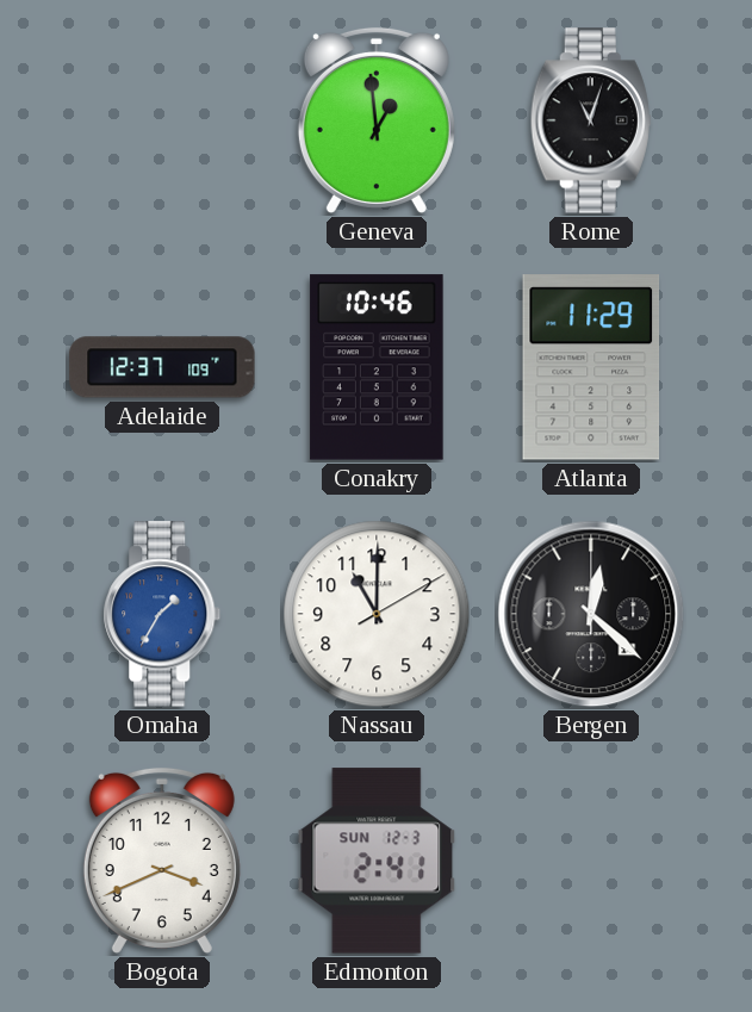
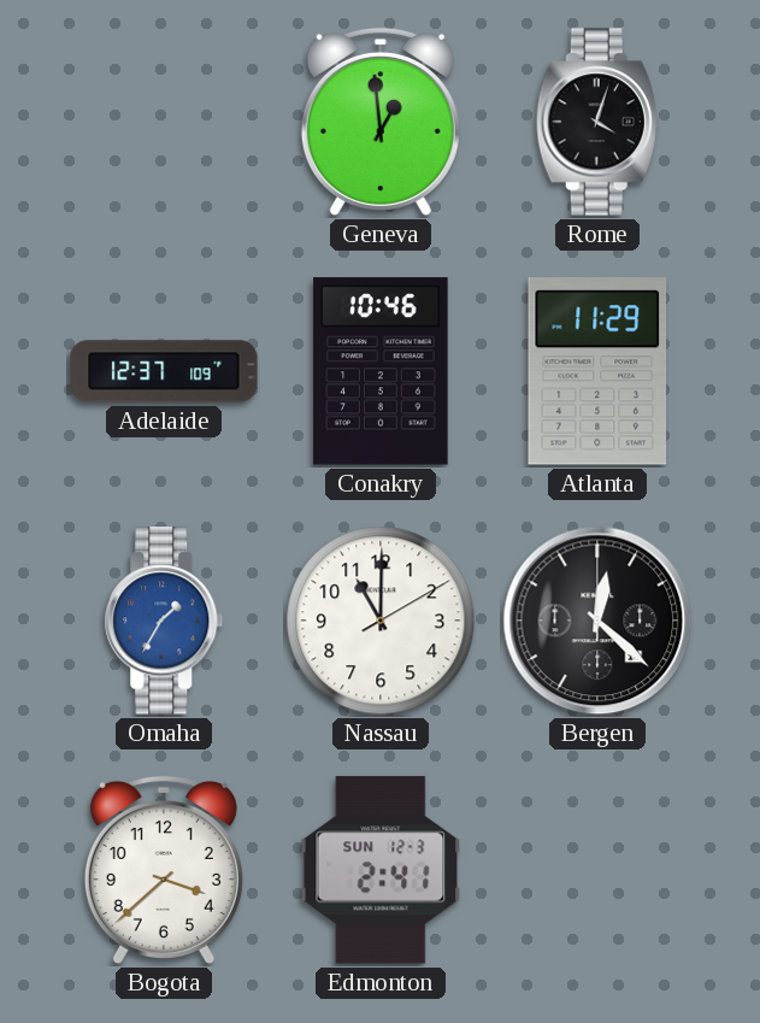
Rome: 11:03 -> 4:03 (597, 122)
Bogota: 3:41 -> 3:38 (164, 870)
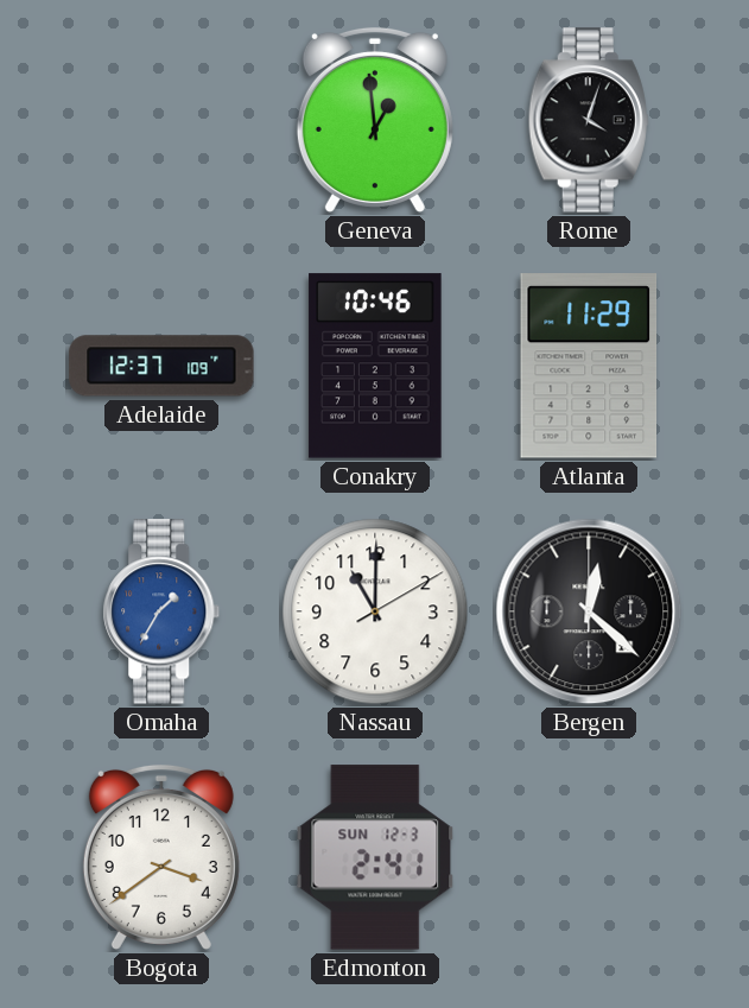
Bogota: 3:38 -> 3:39 (161, 857)
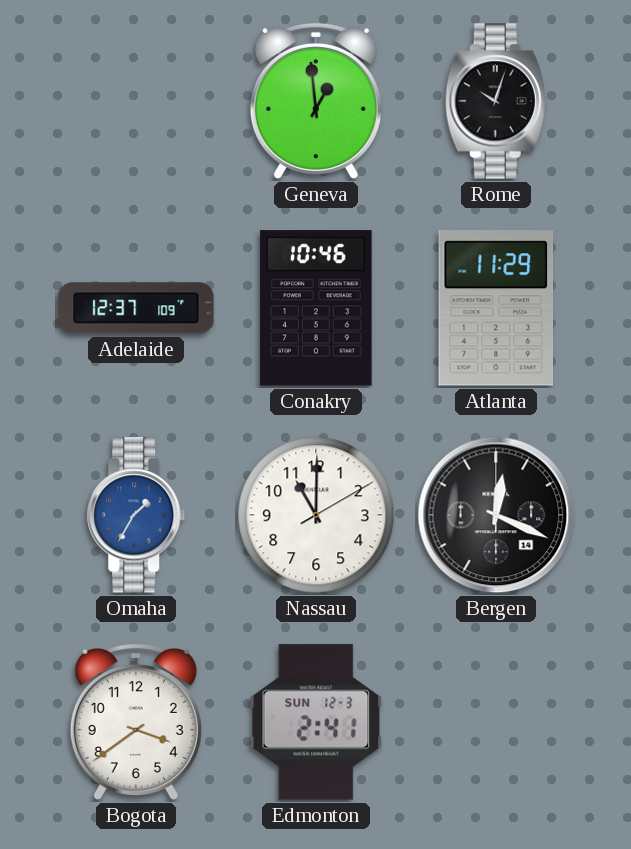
Rome: 4:03 -> 10:03 (496, 101)
Bergen: 12:22 -> 12:19 (496, 515)
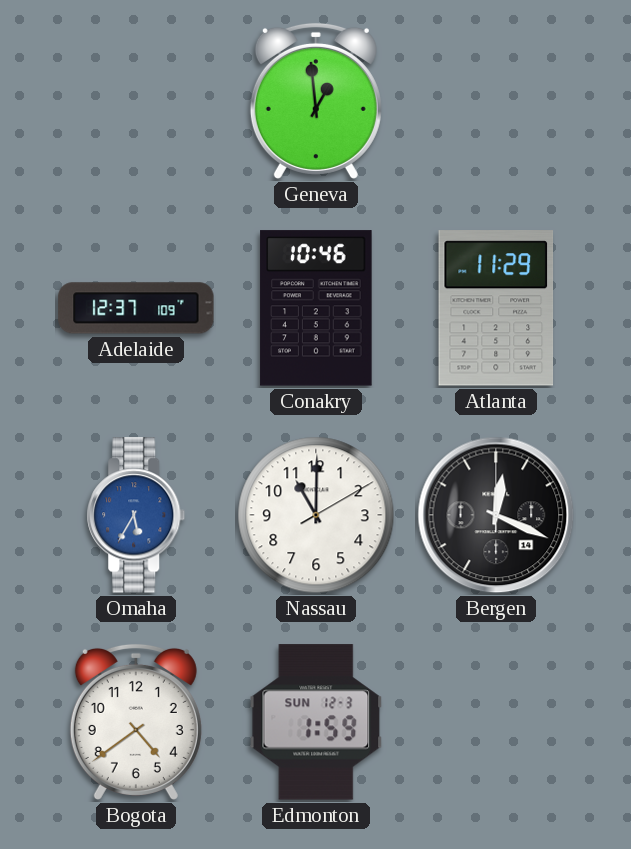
Rome: 10:03 -> none (496, 101)
Omaha: 1:35 -> 5:35 (136, 515)
Bogota: 3:39 -> 4:39 (136, 722)
Edmonton: 2:41 -> 1:59 (316, 722)
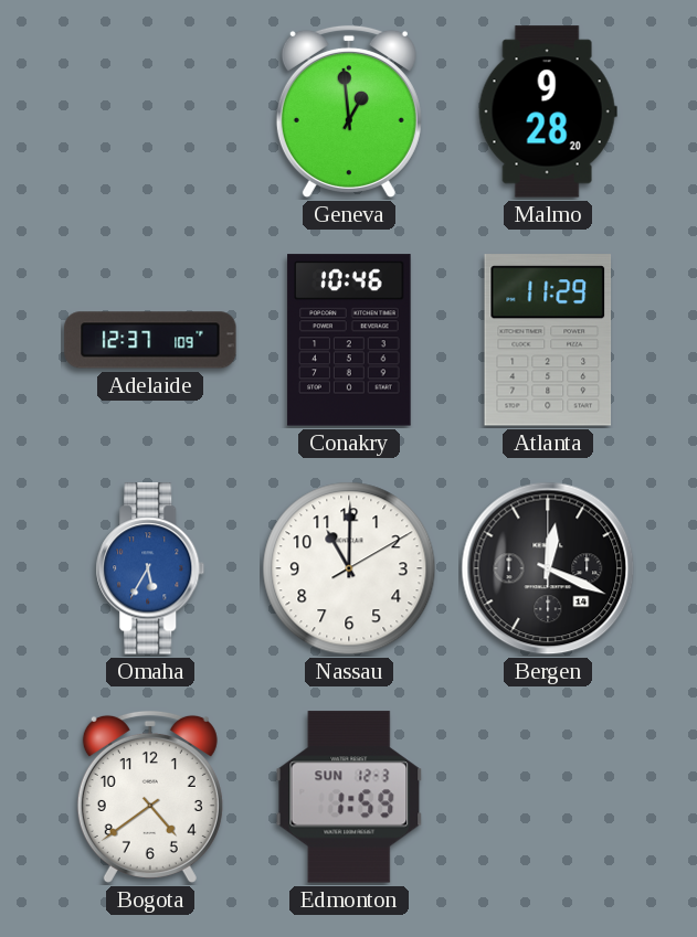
Malmo: none -> 9:28 (548, 111)
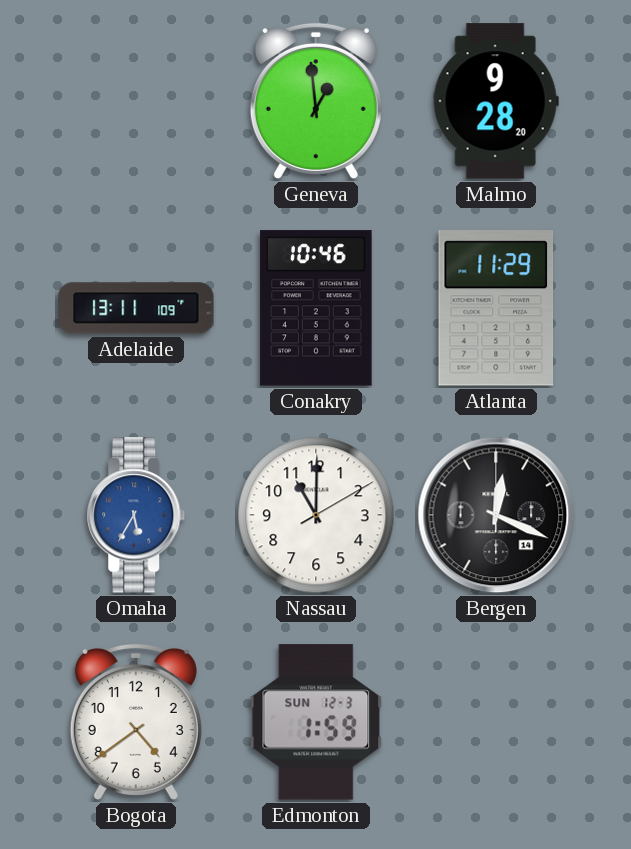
Adelaide: 12:37 -> 13:11 (136, 308)
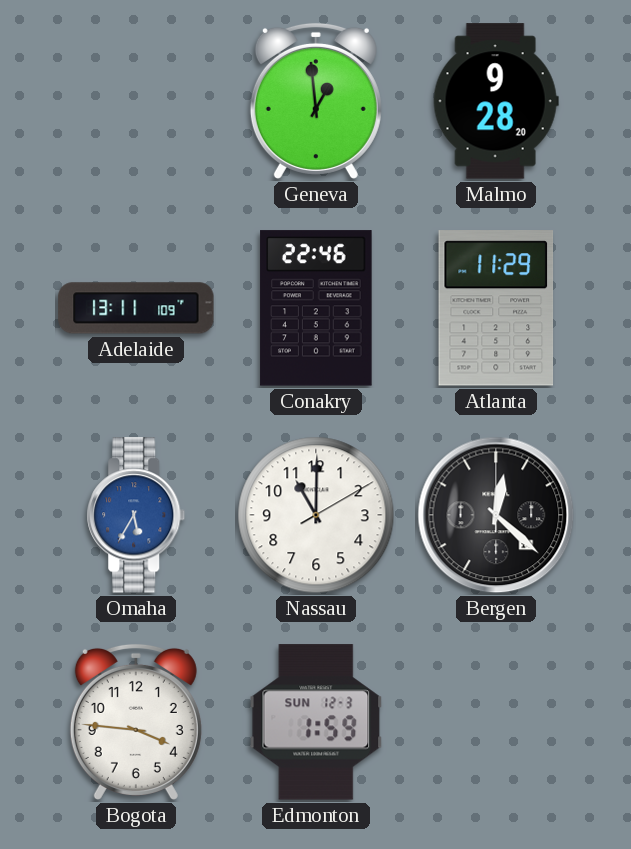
Conakry: 10:46 -> 22:46 (316, 308)
Bergen: 12:19 -> 12:22 (496, 515)
Bogota: 4:39 -> 3:46 (136, 722)
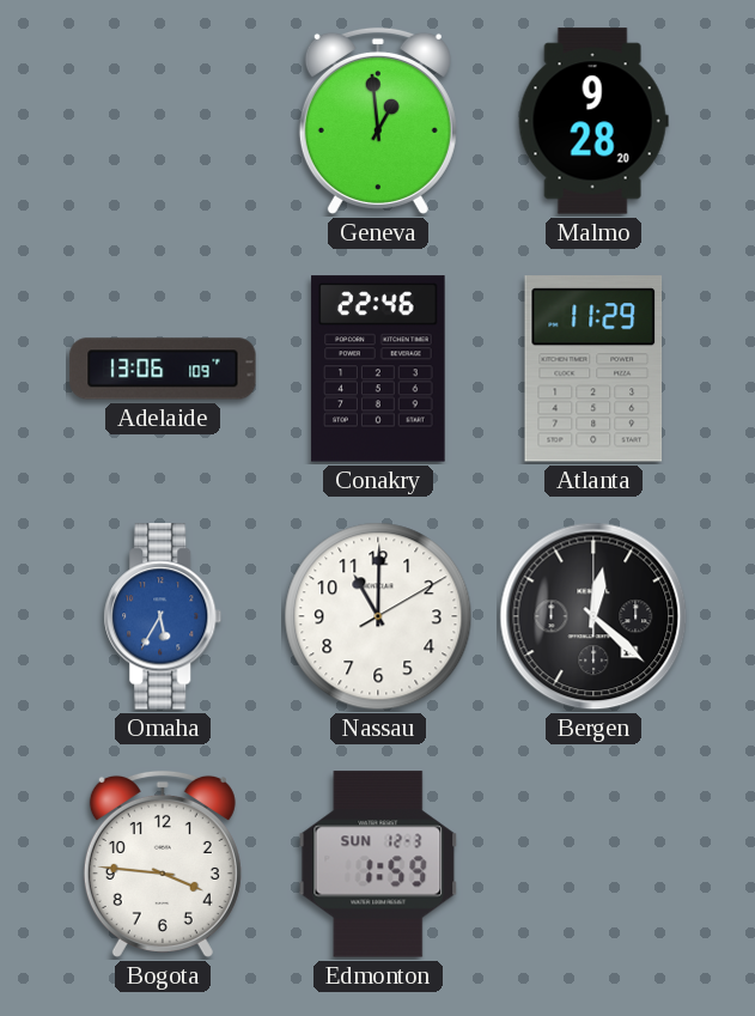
Adelaide: 13:11 -> 13:06 (163, 369)
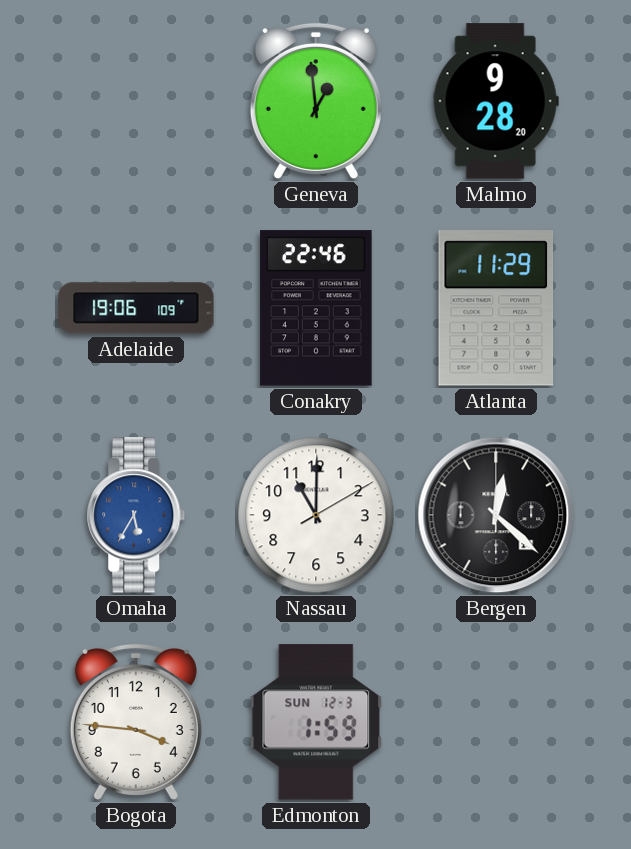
Adelaide: 13:06 -> 19:06 (136, 308)
